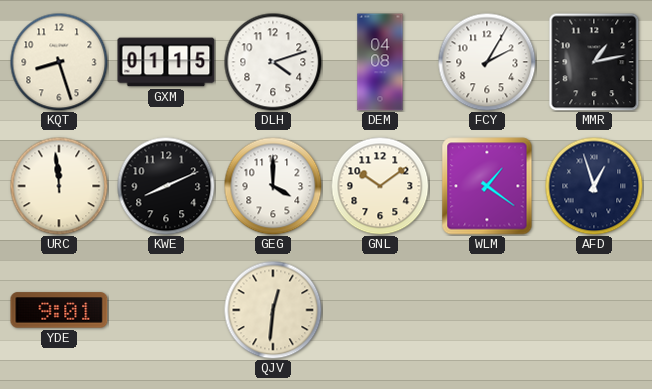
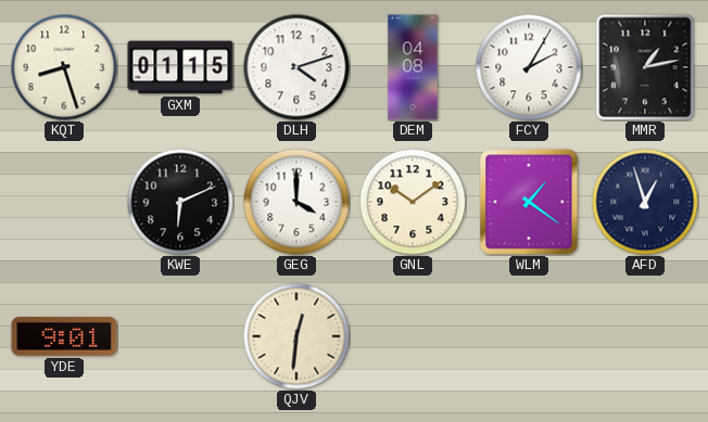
URC: 11:59 -> none (59, 186)
KWE: 8:11 -> 6:11 (180, 202)
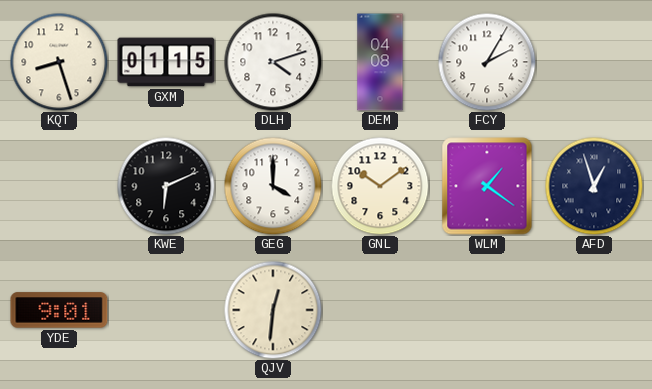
MMR: 1:13 -> none (645, 67)
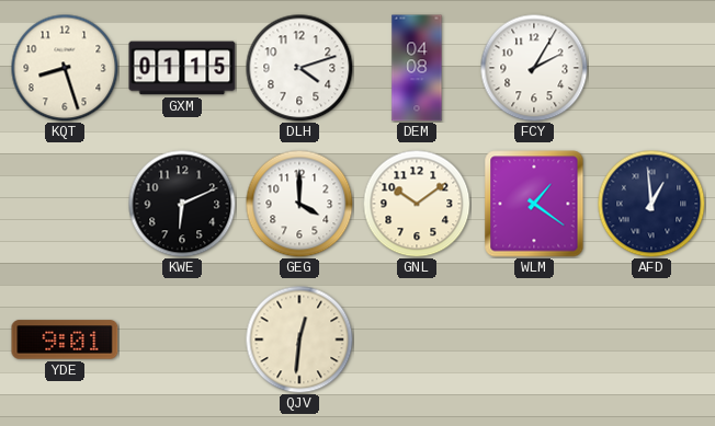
AFD: 12:57 -> 12:59 (651, 204)
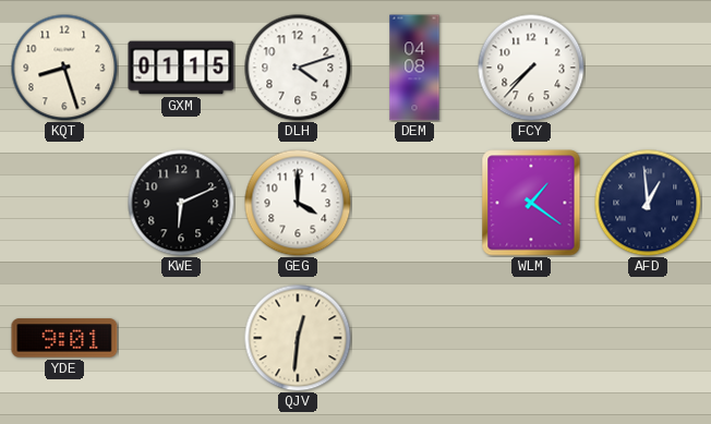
FCY: 2:05 -> 7:37 (531, 68)
GNL: 10:09 -> none (417, 204)
